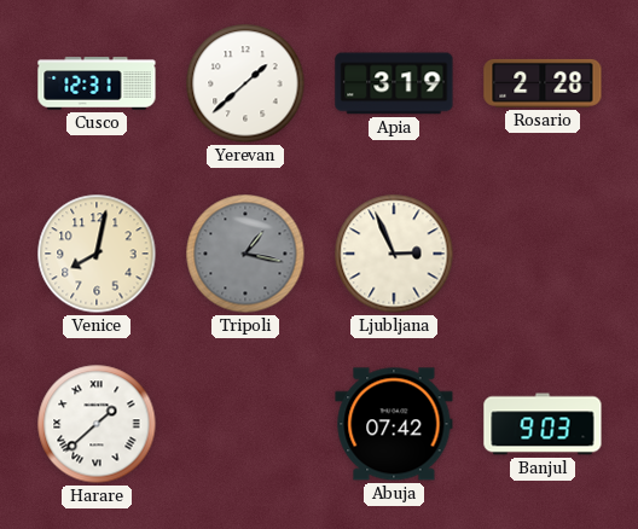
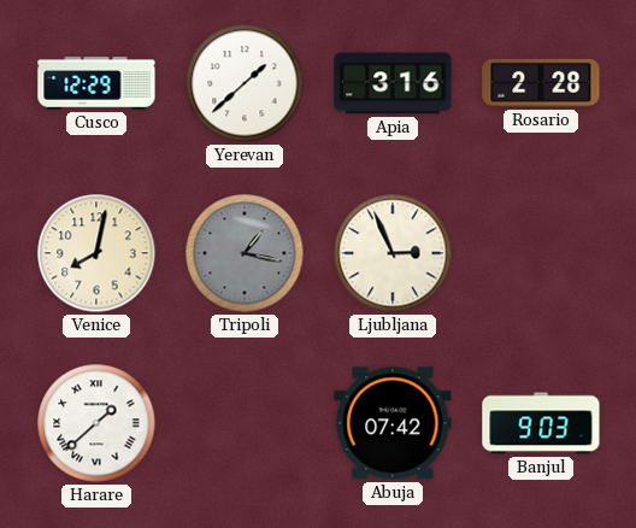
Cusco: 12:31 -> 12:29 (96, 83)
Apia: 3:19 -> 3:16 (393, 83)
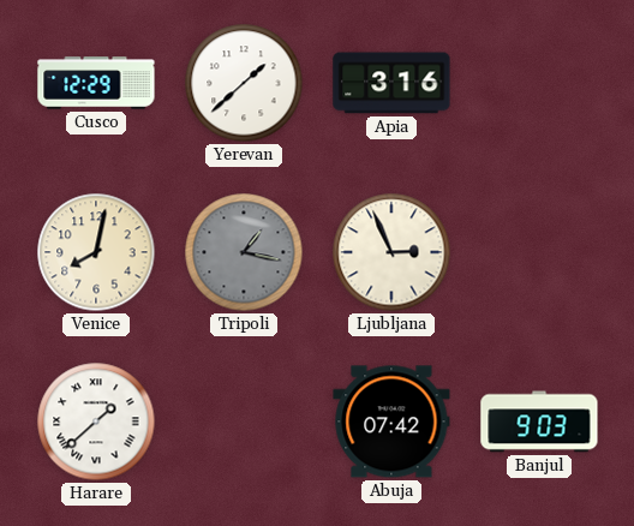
Rosario: 2:28 -> none (541, 83)
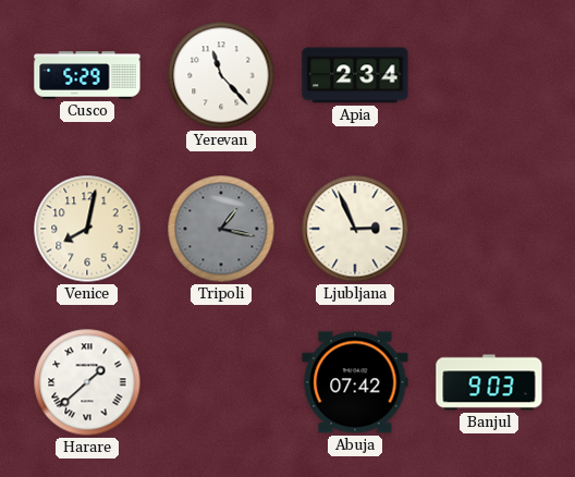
Cusco: 12:29 -> 5:29 (87, 75)
Yerevan: 1:38 -> 11:23 (221, 75)
Apia: 3:16 -> 2:34 (355, 75)
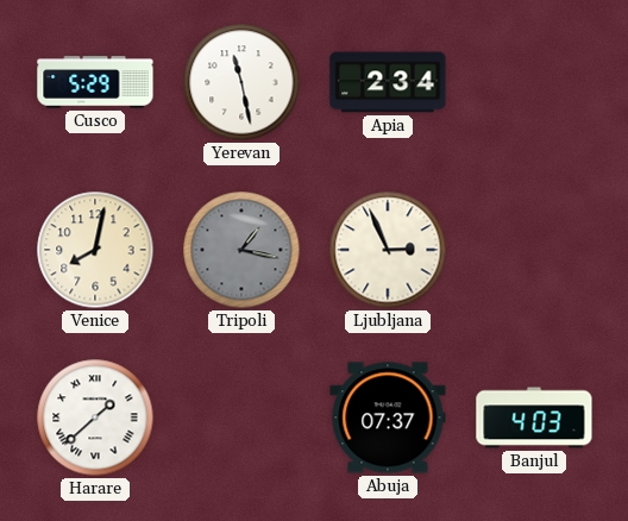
Yerevan: 11:23 -> 11:28 (241, 82)
Abuja: 07:42 -> 07:37 (388, 418)
Banjul: 9:03 -> 4:03 (534, 418)
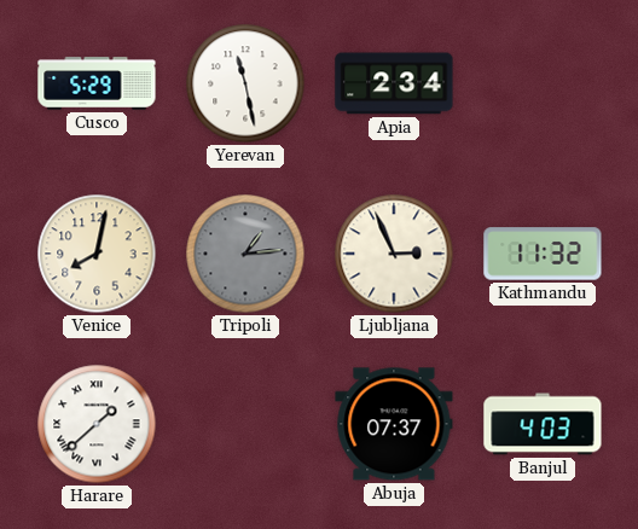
Tripoli: 1:17 -> 1:14 (245, 254)
Kathmandu: none -> 11:32 (543, 254)
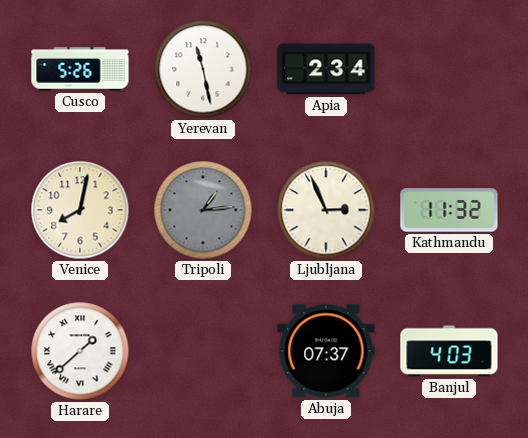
Cusco: 5:29 -> 5:26 (80, 69)
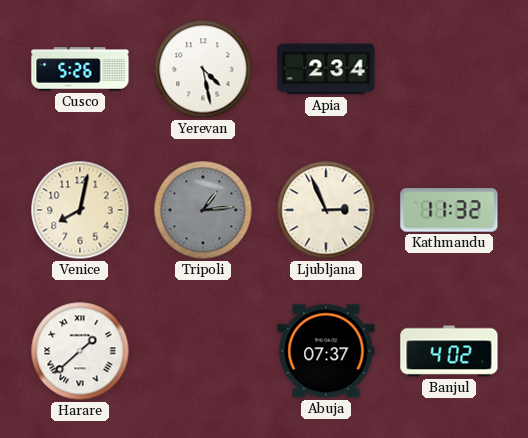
Yerevan: 11:28 -> 4:28 (203, 69)
Banjul: 4:03 -> 4:02 (449, 351)
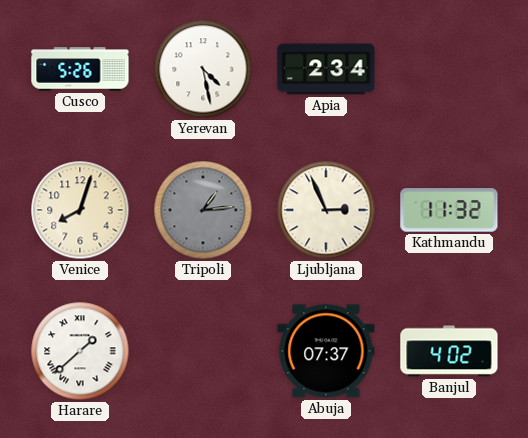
Venice: 8:02 -> 8:03 (80, 210)
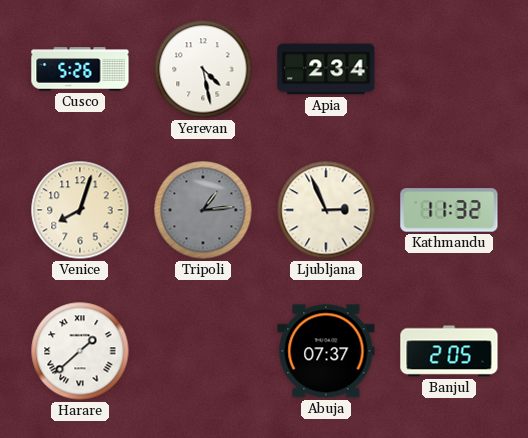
Banjul: 4:02 -> 2:05 (449, 351)
